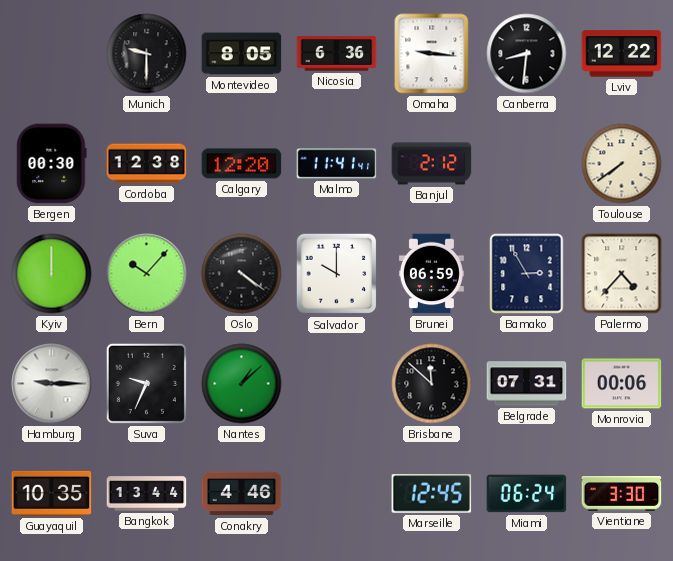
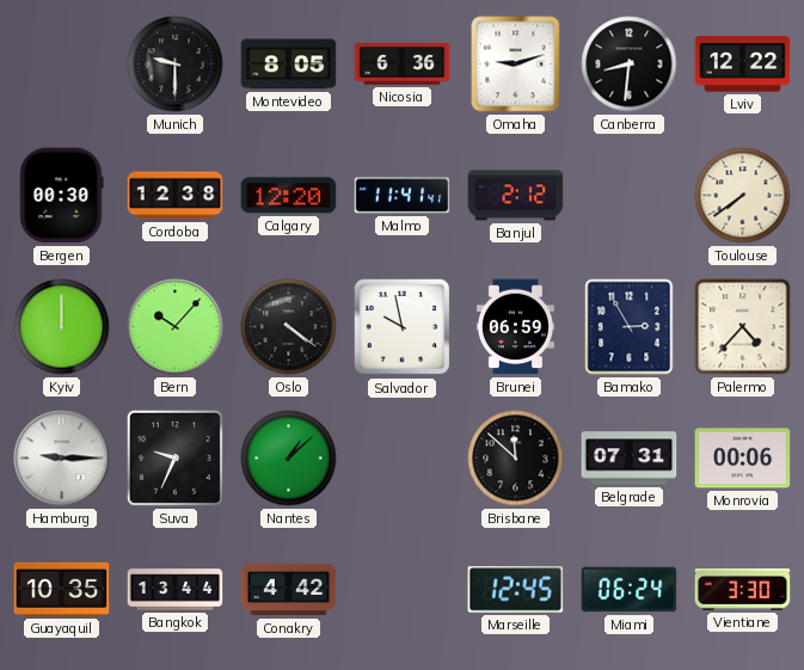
Omaha: 9:16 -> 9:12 (516, 64)
Salvador: 10:00 -> 9:58 (403, 327)
Conakry: 4:46 -> 4:42 (289, 590)
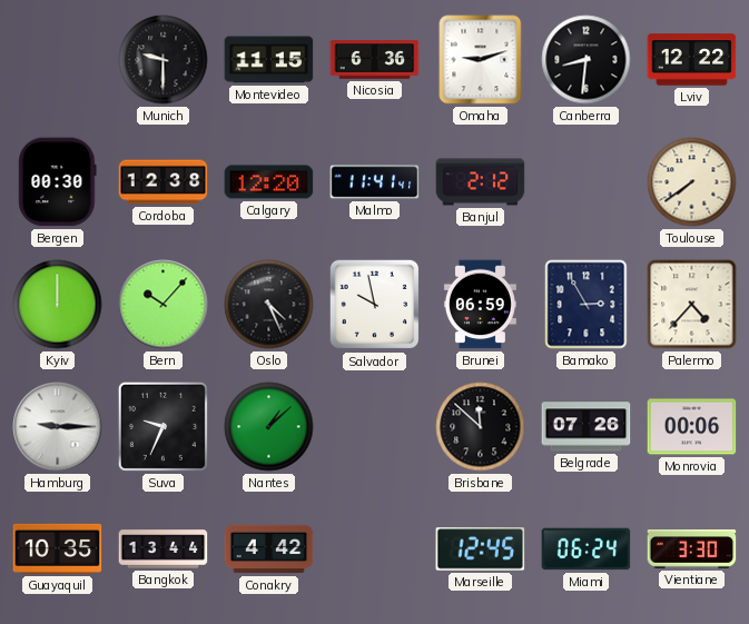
Montevideo: 8:05 -> 11:15 (269, 60)
Oslo: 4:21 -> 4:26 (269, 305)
Belgrade: 07:31 -> 07:26 (587, 427)
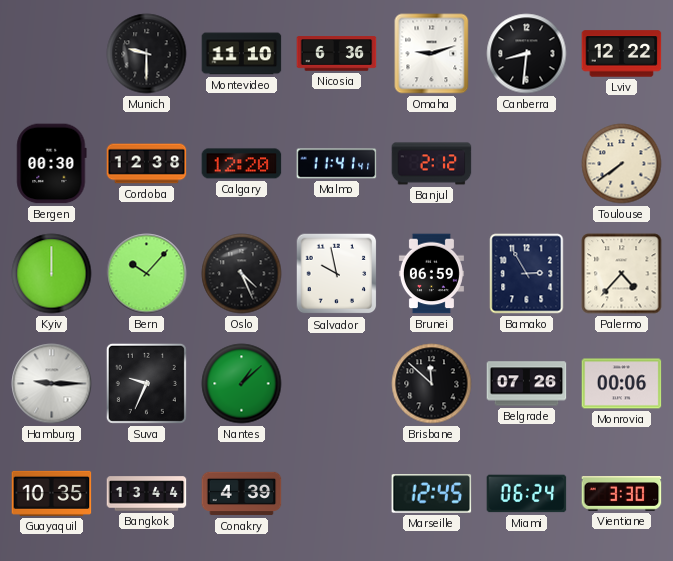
Montevideo: 11:15 -> 11:10 (242, 54)
Conakry: 4:42 -> 4:39 (242, 494)
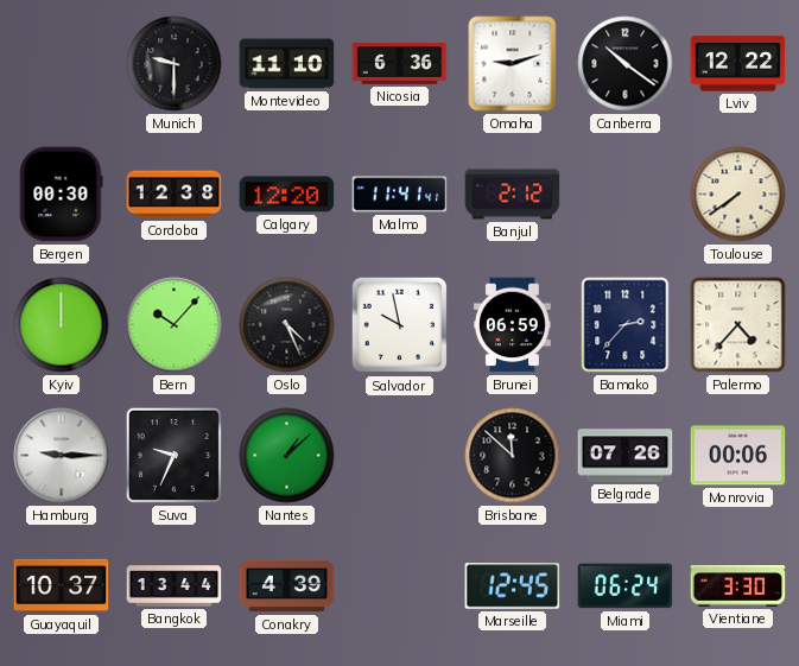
Canberra: 8:31 -> 10:21 (626, 64)
Bamako: 2:55 -> 2:37 (626, 325)
Guayaquil: 10:35 -> 10:37 (62, 585)
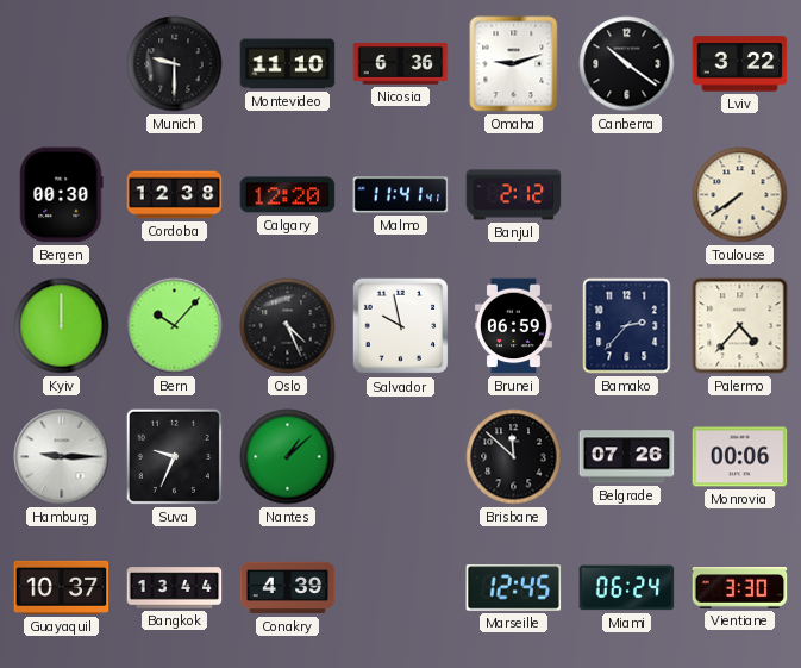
Lviv: 12:22 -> 3:22 (740, 64)
